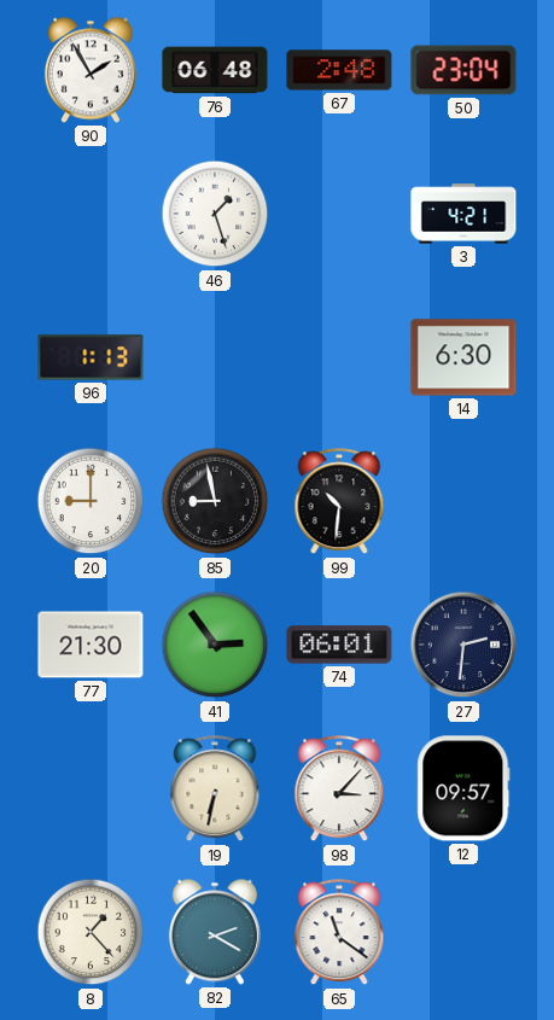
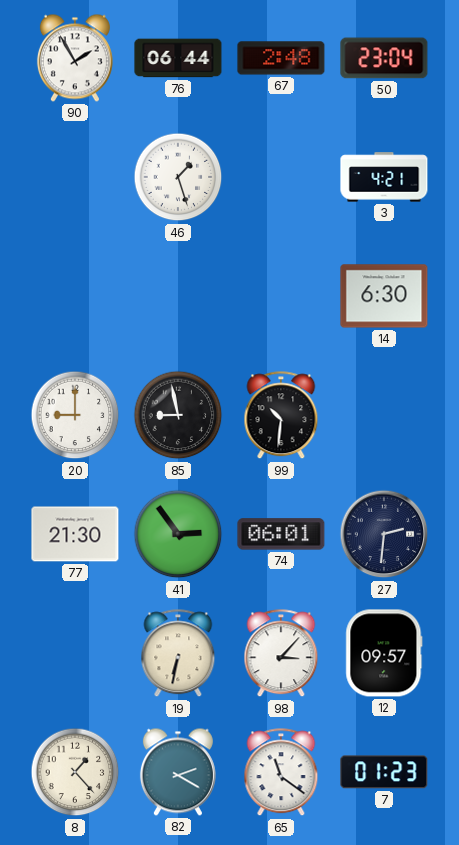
76: 06:48 -> 06:44 (178, 58)
96: 1:13 -> none (91, 357)
7: none -> 01:23 (384, 772)
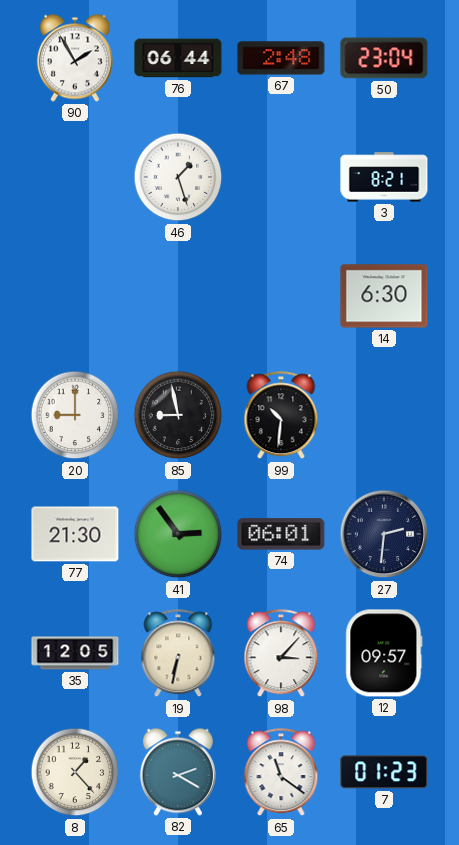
3: 4:21 -> 8:21 (384, 177)
35: none -> 12:05 (75, 653)
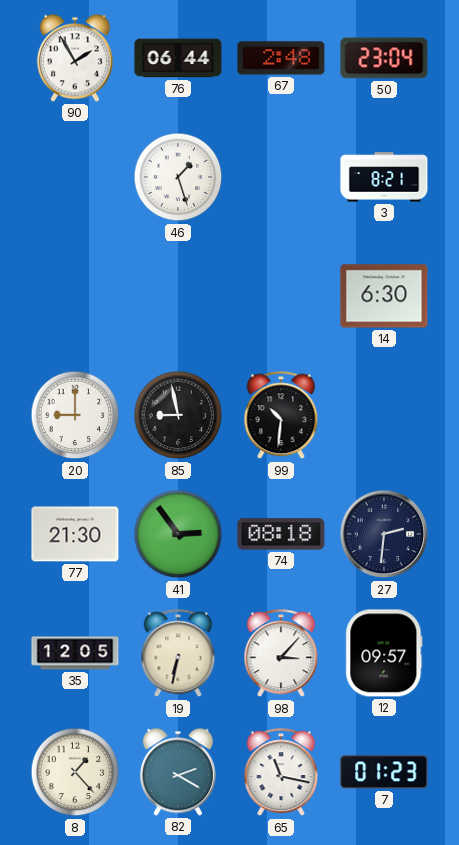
74: 06:01 -> 08:18 (281, 534)
65: 11:21 -> 11:17 (281, 773)
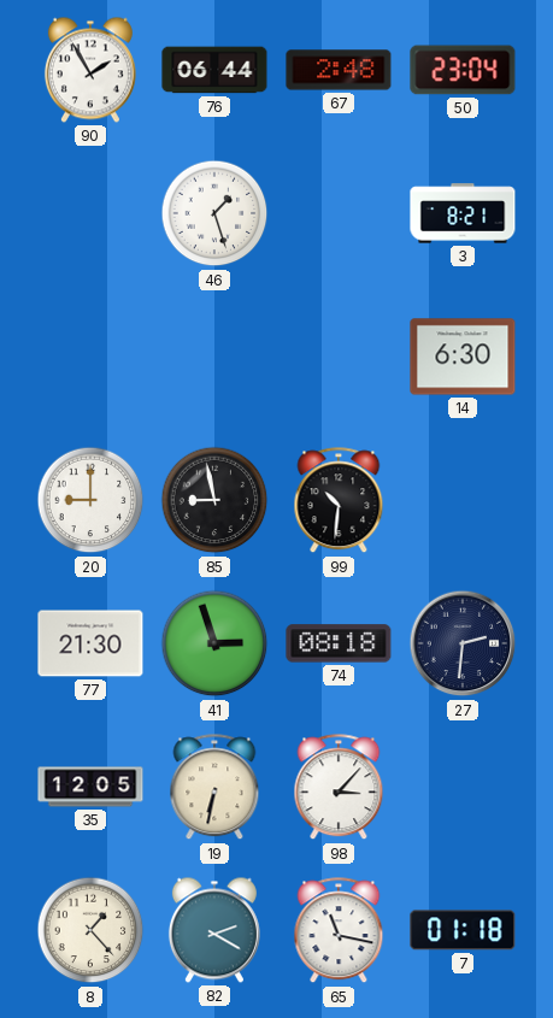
41: 2:54 -> 2:57 (214, 643)
12: 09:57 -> none (384, 653)
7: 01:23 -> 01:18 (463, 930)
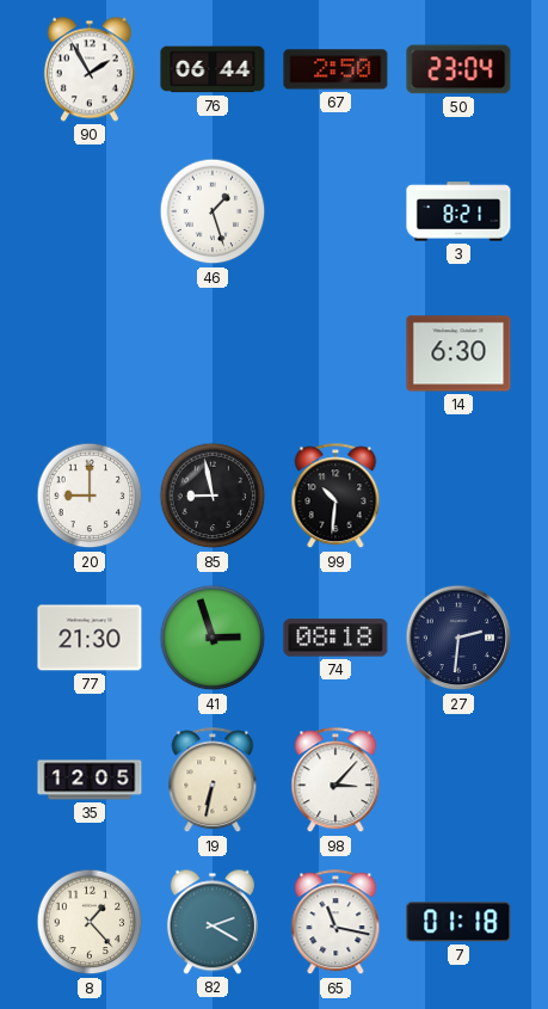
67: 2:48 -> 2:50 (335, 69)
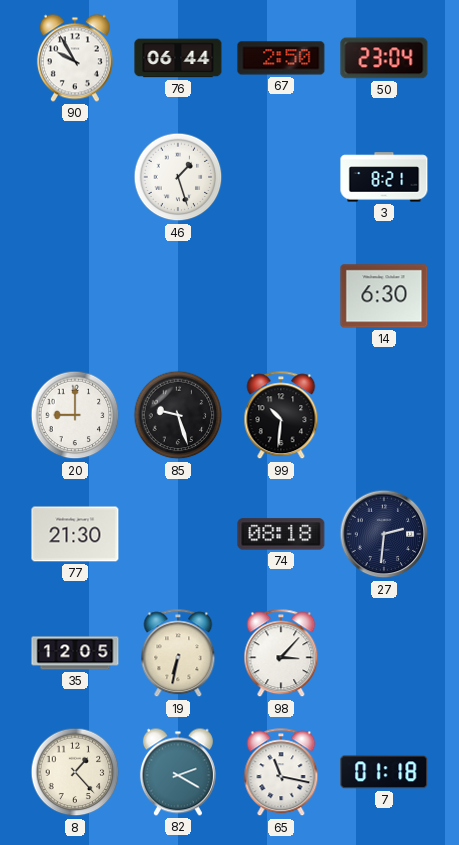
90: 1:55 -> 9:55 (75, 58)
85: 8:58 -> 9:27 (178, 415)
41: 2:57 -> none (213, 638)
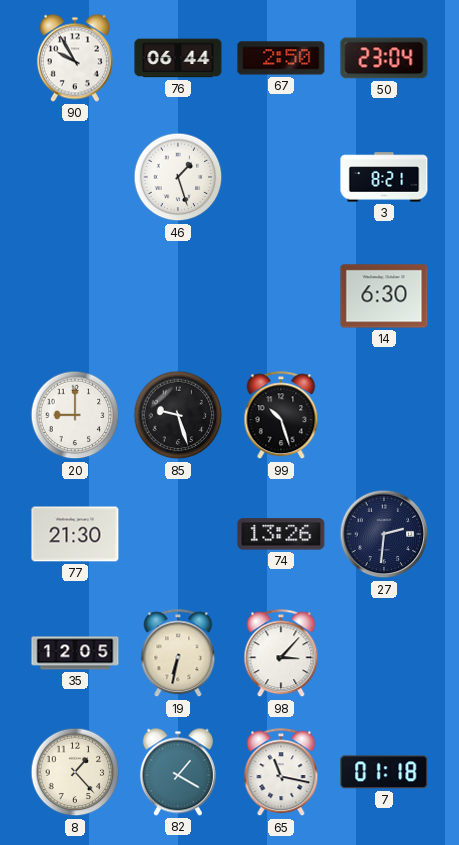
99: 10:31 -> 10:27 (281, 416)
74: 08:18 -> 13:26 (281, 534)
82: 2:20 -> 1:20 (178, 772)
